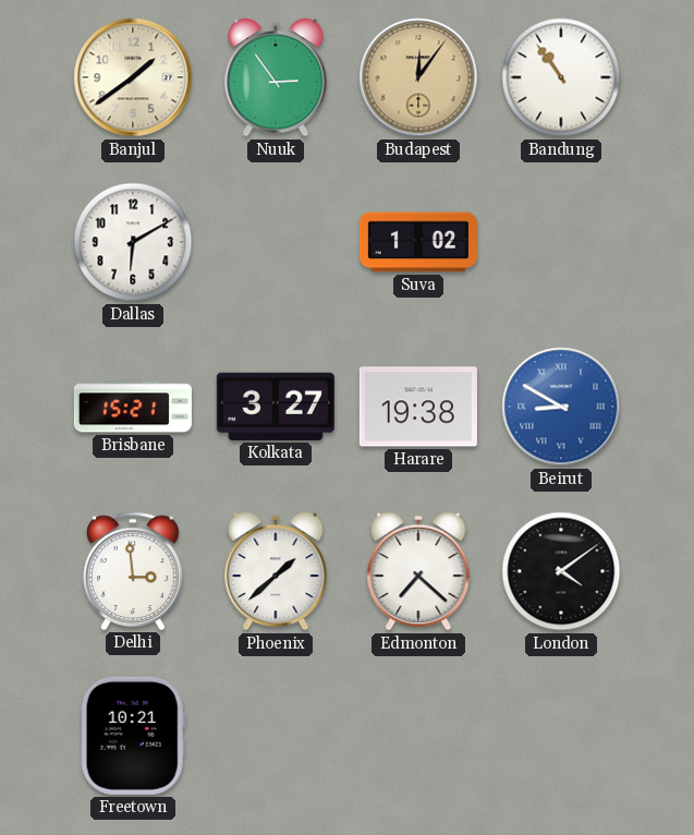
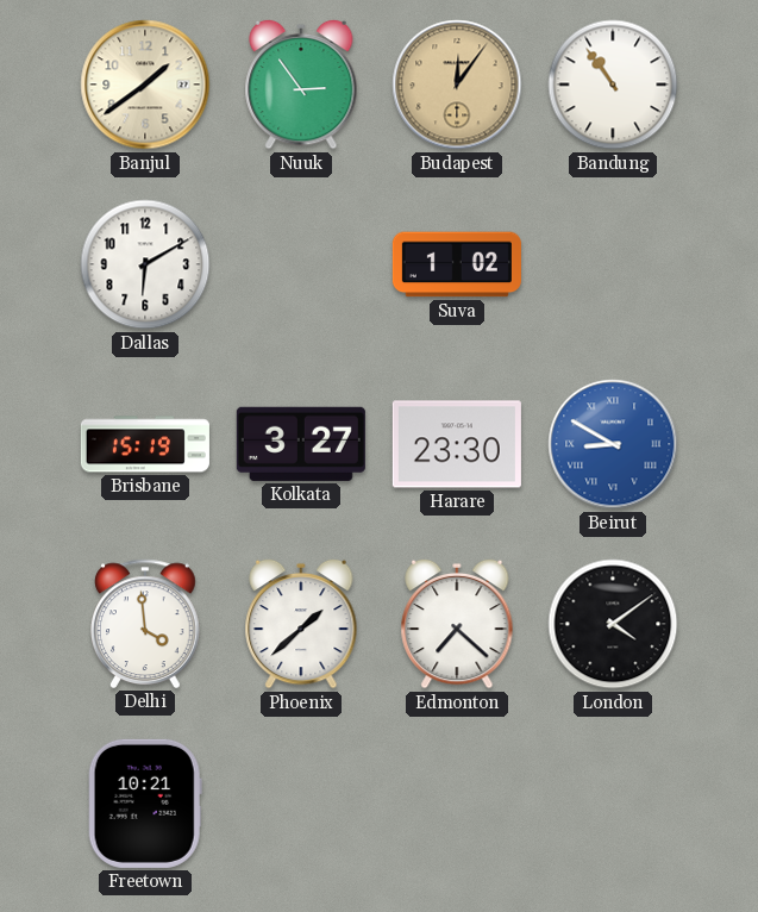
Brisbane: 15:21 -> 15:19 (145, 444)
Harare: 19:38 -> 23:30 (457, 444)
Delhi: 2:59 -> 3:59 (146, 624)
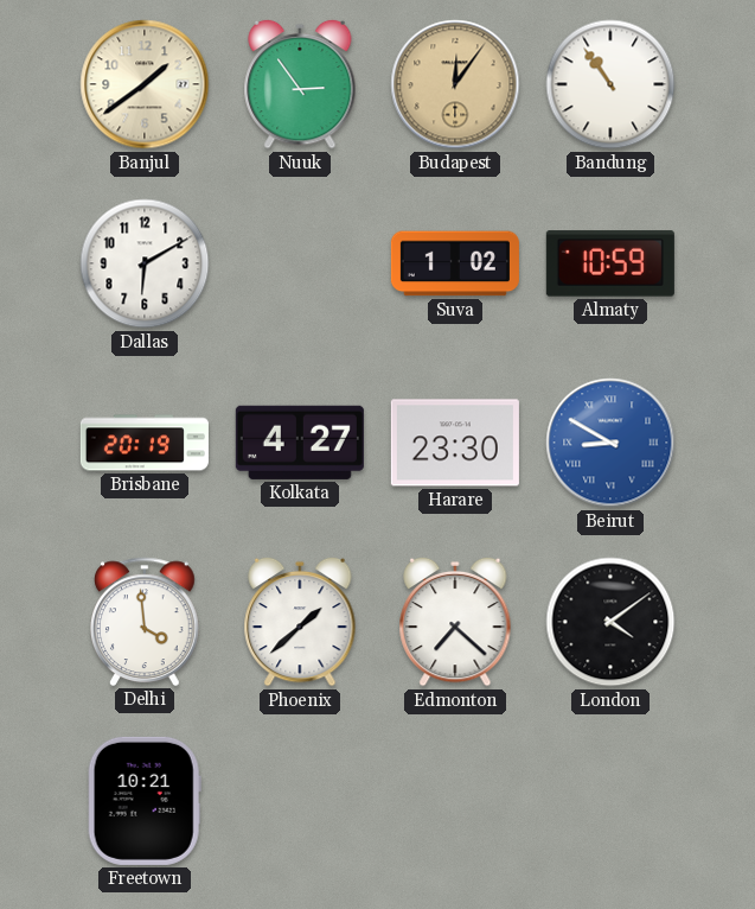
Almaty: none -> 10:59 (610, 263)
Brisbane: 15:19 -> 20:19 (145, 443)
Kolkata: 3:27 -> 4:27 (300, 443)
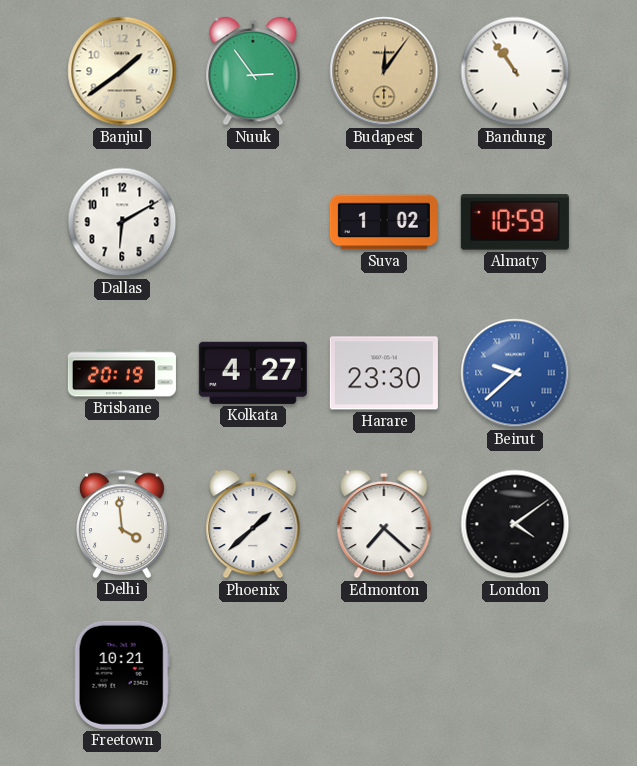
Beirut: 8:50 -> 9:38 (515, 373)
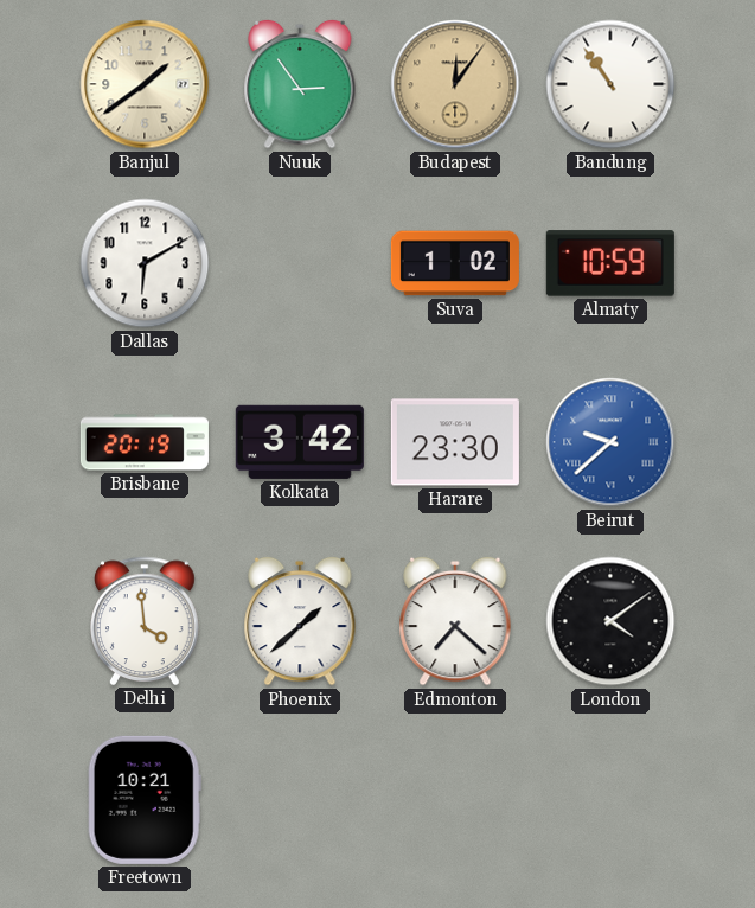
Kolkata: 4:27 -> 3:42 (300, 442)
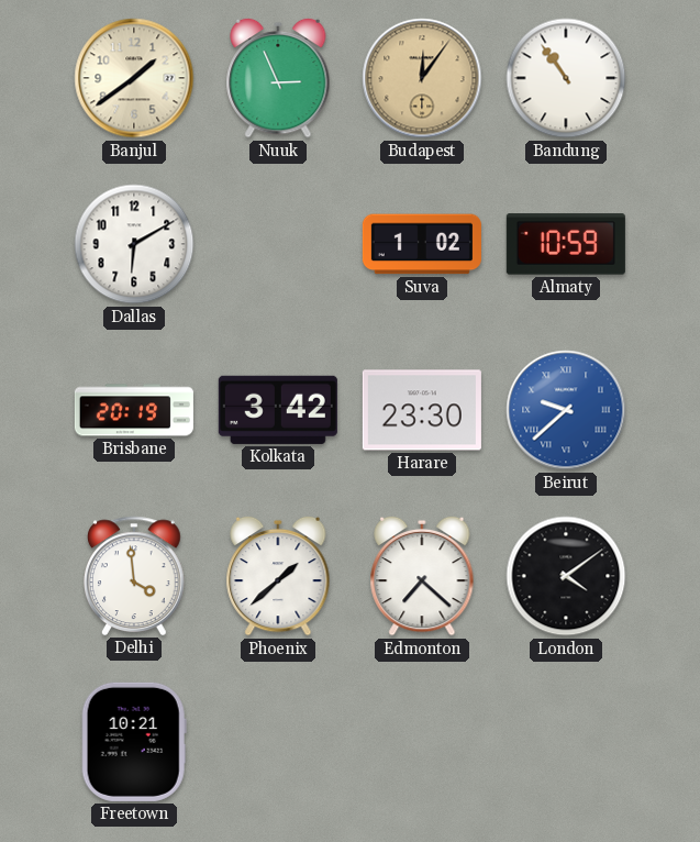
Nuuk: 2:54 -> 2:56 (278, 78)
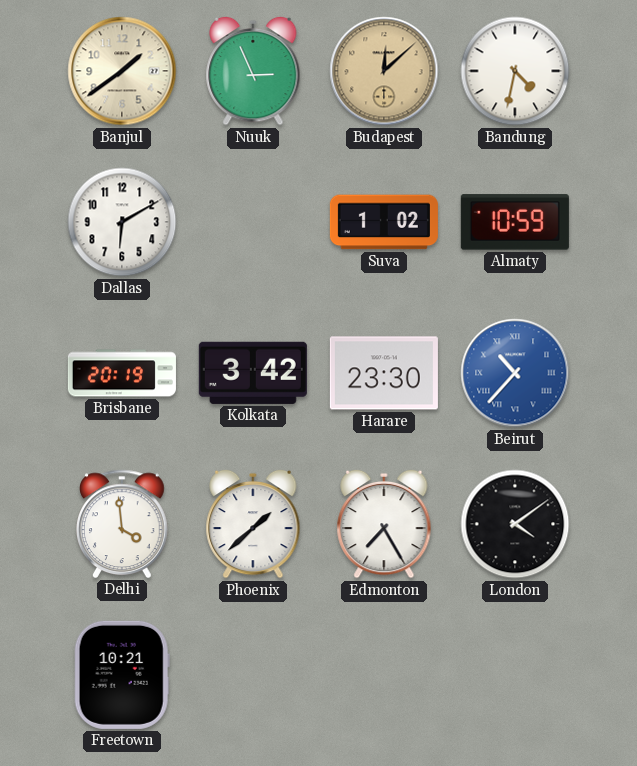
Budapest: 12:06 -> 12:08 (384, 71)
Bandung: 10:54 -> 4:32 (515, 71)
Beirut: 9:38 -> 10:37 (515, 373)
Edmonton: 7:22 -> 7:25 (384, 524)
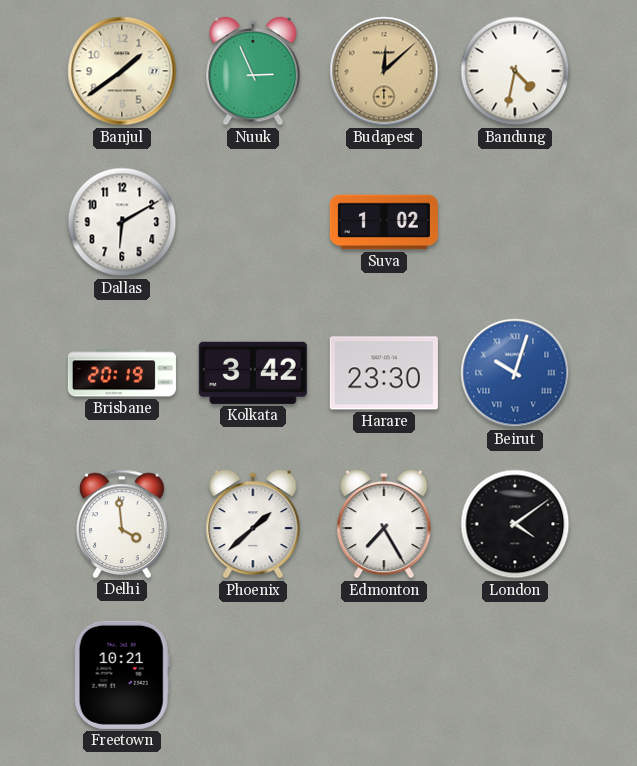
Almaty: 10:59 -> none (515, 222)
Beirut: 10:37 -> 10:03 (515, 373)
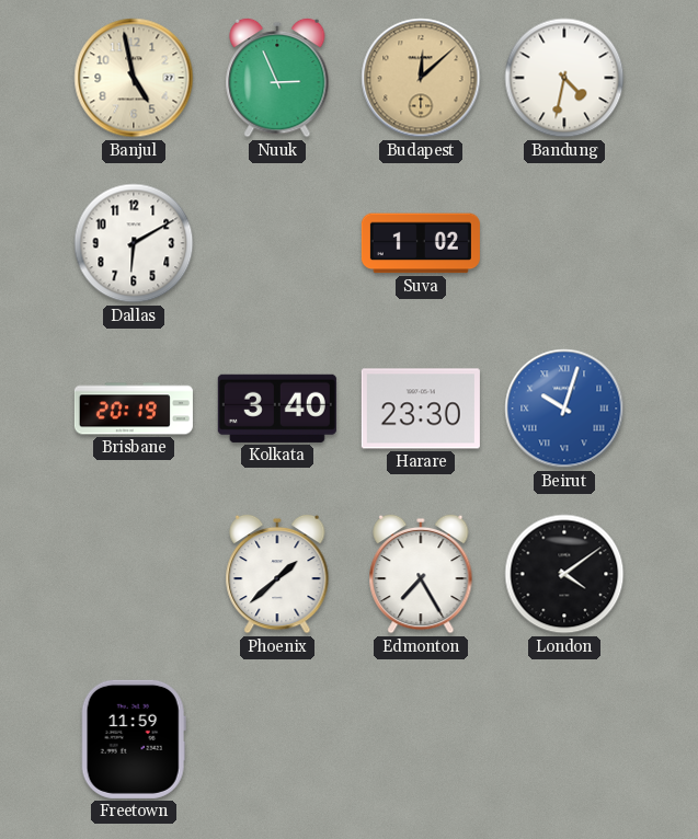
Banjul: 1:39 -> 4:58 (134, 78)
Kolkata: 3:42 -> 3:40 (277, 409)
Delhi: 3:59 -> none (123, 524)
Freetown: 10:21 -> 11:59 (134, 739)
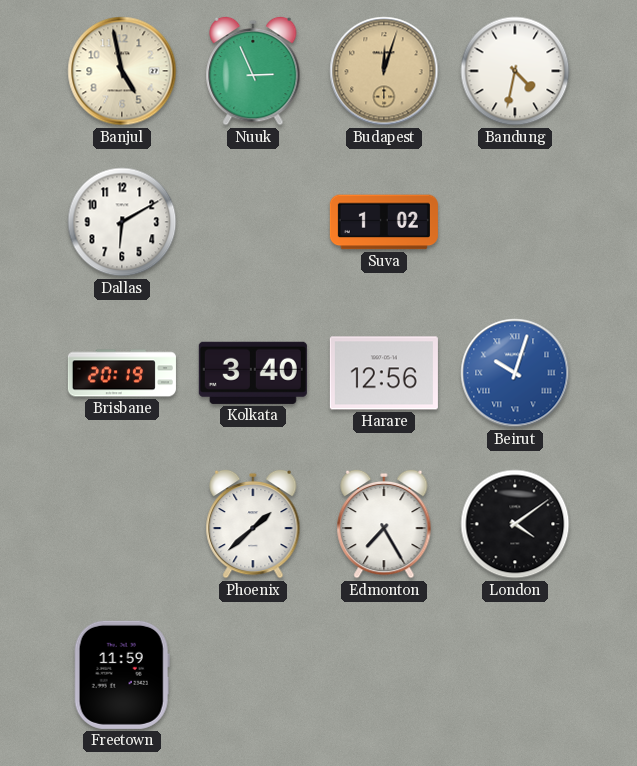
Budapest: 12:08 -> 12:03 (384, 71)
Harare: 23:30 -> 12:56 (384, 373)
